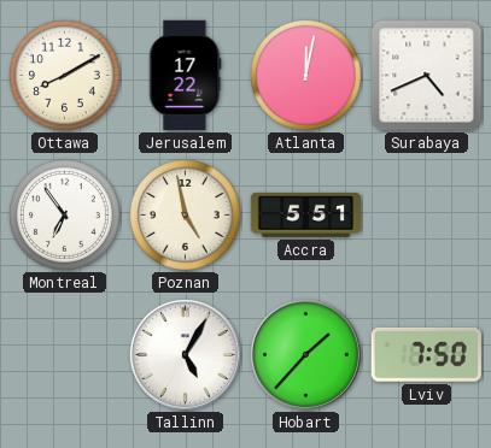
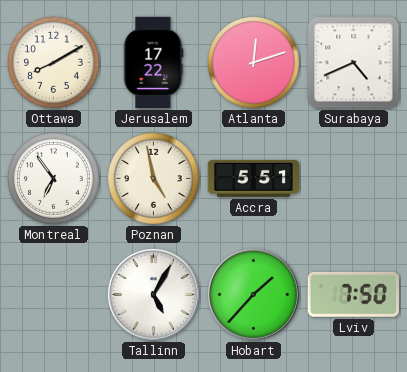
Atlanta: 12:02 -> 12:12 (253, 62)
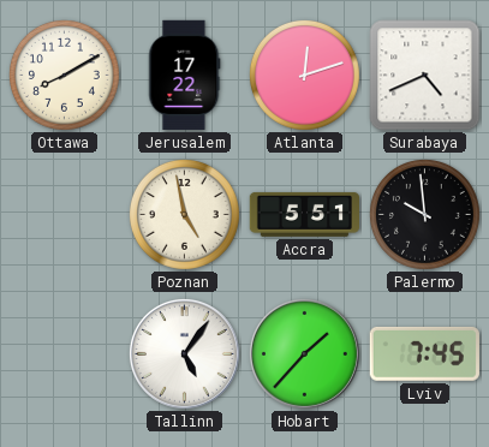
Montreal: 6:54 -> none (53, 178)
Palermo: none -> 9:59 (424, 214)
Tallinn: 5:05 -> 5:06 (184, 353)
Lviv: 7:50 -> 7:45 (424, 353)
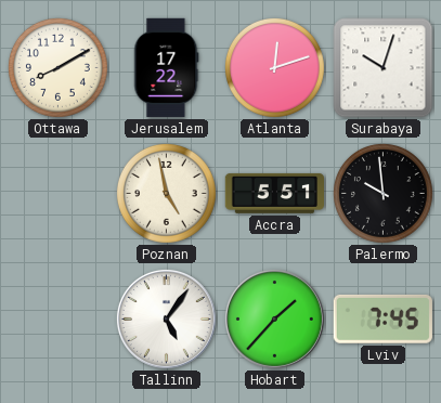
Surabaya: 4:41 -> 10:03 (384, 68)
